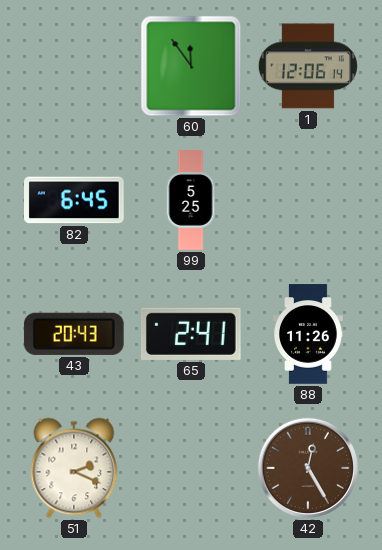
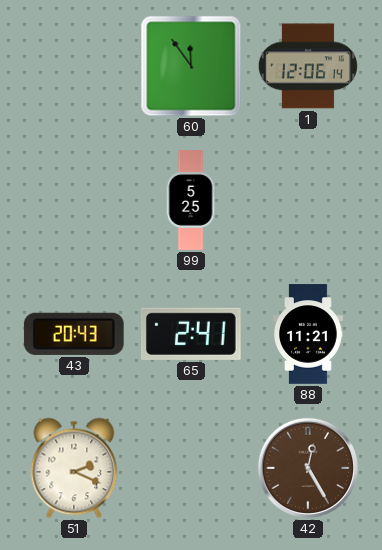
82: 6:45 -> none (75, 200)
88: 11:26 -> 11:21 (308, 334)
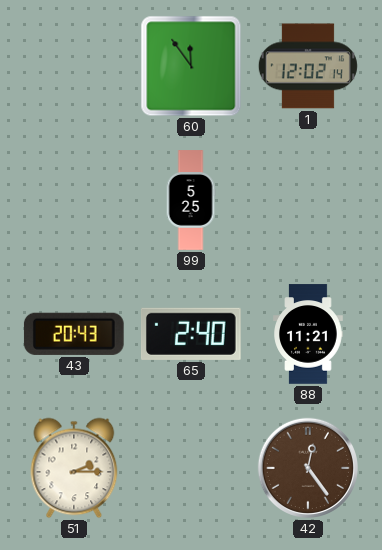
1: 12:06 -> 12:02 (308, 66)
65: 2:41 -> 2:40 (191, 334)
51: 2:19 -> 2:15 (74, 468)
42: 12:25 -> 12:24 (308, 468)
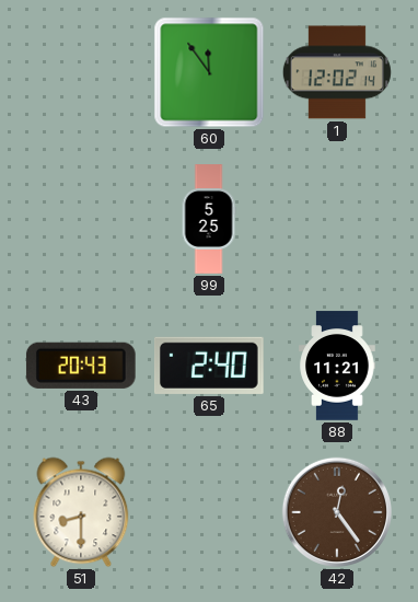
51: 2:15 -> 8:30 (81, 512)
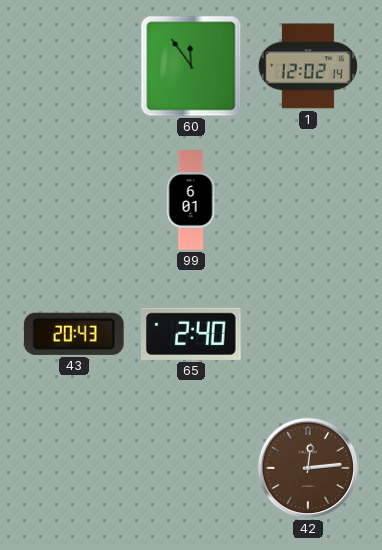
99: 5:25 -> 6:01 (191, 200)
88: 11:21 -> none (337, 366)
51: 8:30 -> none (81, 512)
42: 12:24 -> 12:14 (308, 468)
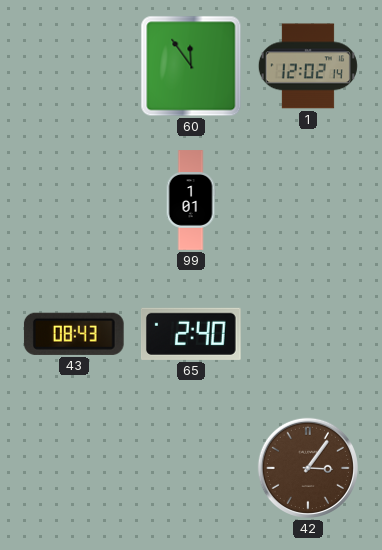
99: 6:01 -> 1:01 (191, 200)
43: 20:43 -> 08:43 (74, 334)
42: 12:14 -> 3:06 (308, 468)
